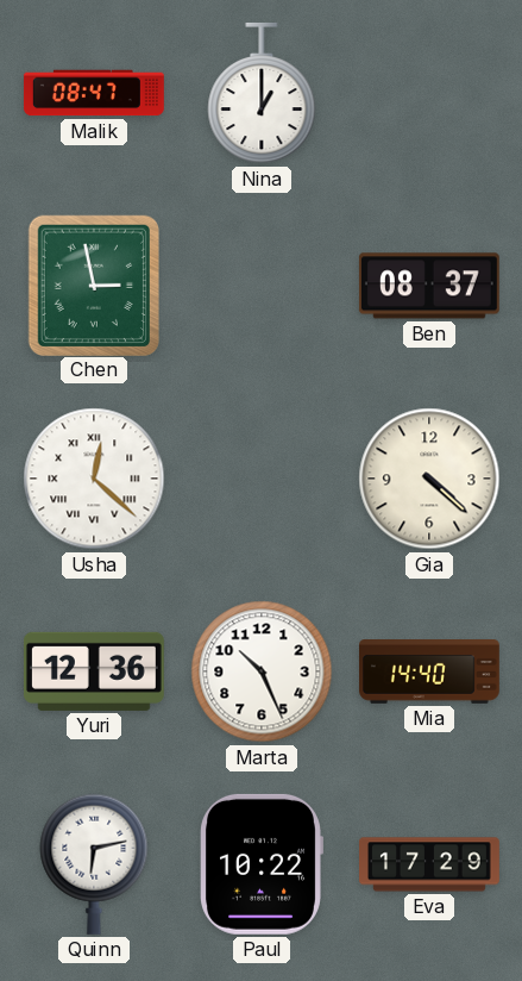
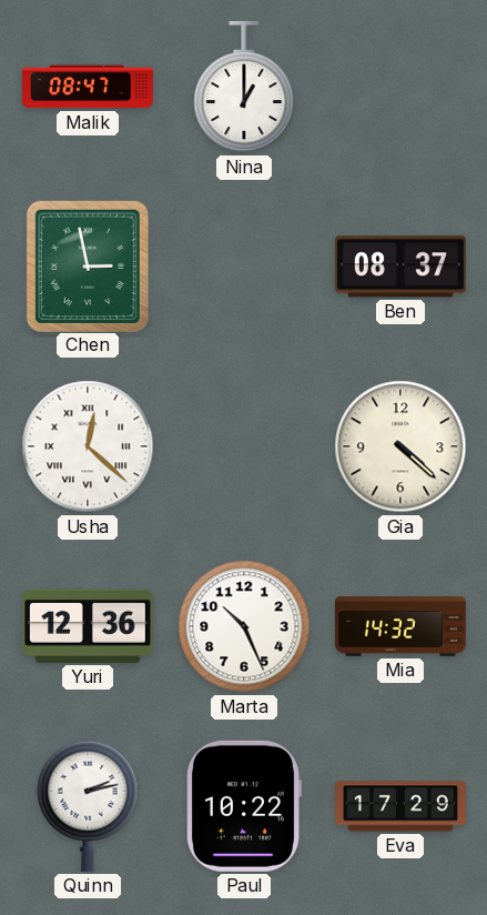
Mia: 14:40 -> 14:32 (402, 627)
Quinn: 6:13 -> 2:13 (88, 806)
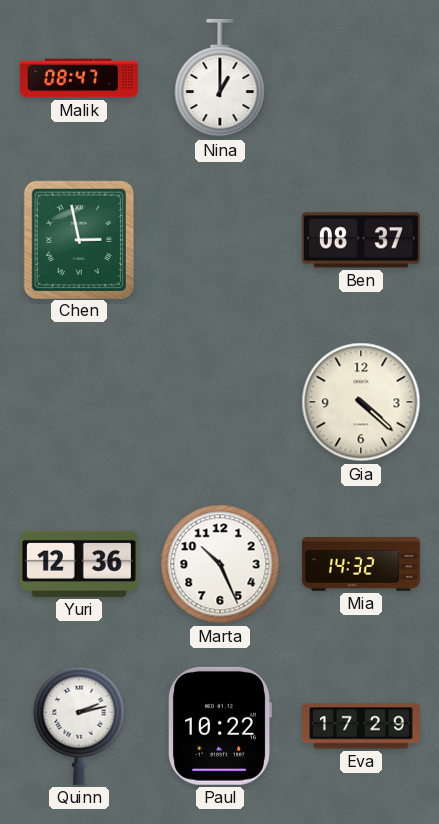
Usha: 12:22 -> none (88, 446)
